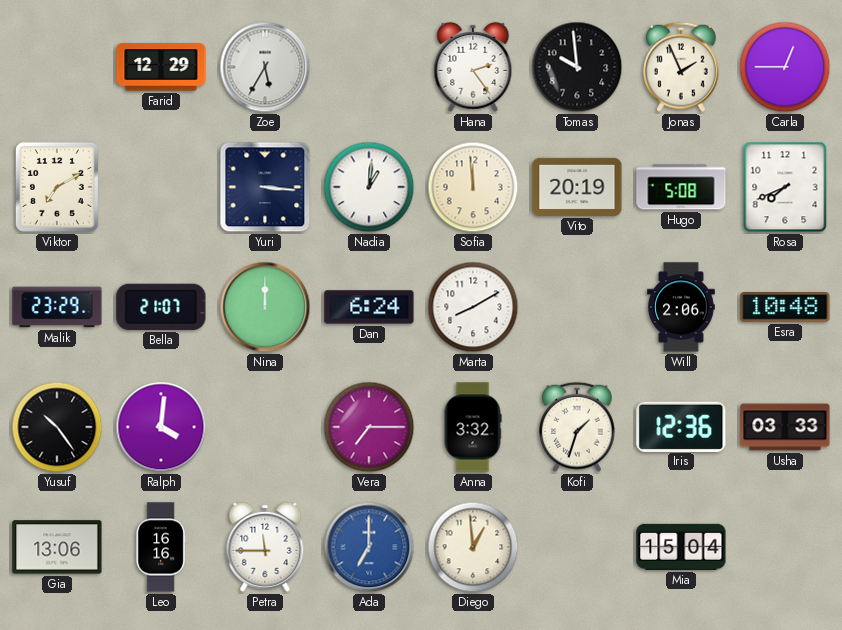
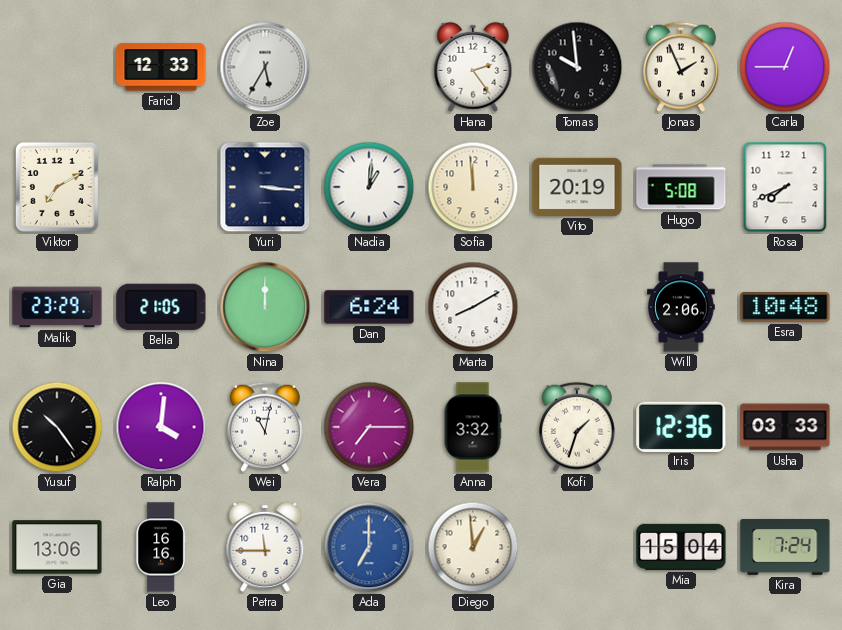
Farid: 12:29 -> 12:33 (161, 67)
Bella: 21:07 -> 21:05 (161, 307)
Wei: none -> 11:02 (266, 427)
Kira: none -> 7:24 (785, 548)
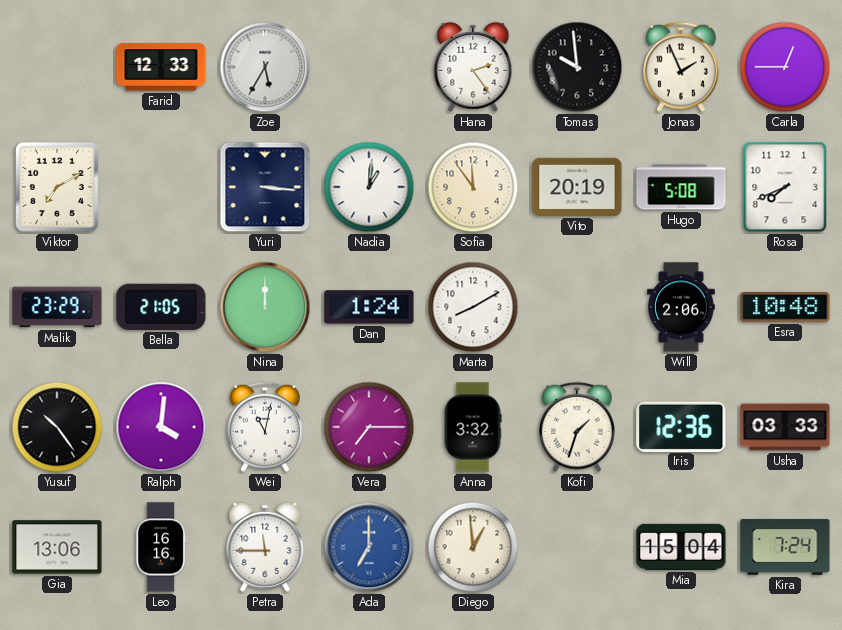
Sofia: 11:59 -> 11:54 (473, 187)
Dan: 6:24 -> 1:24 (369, 307)
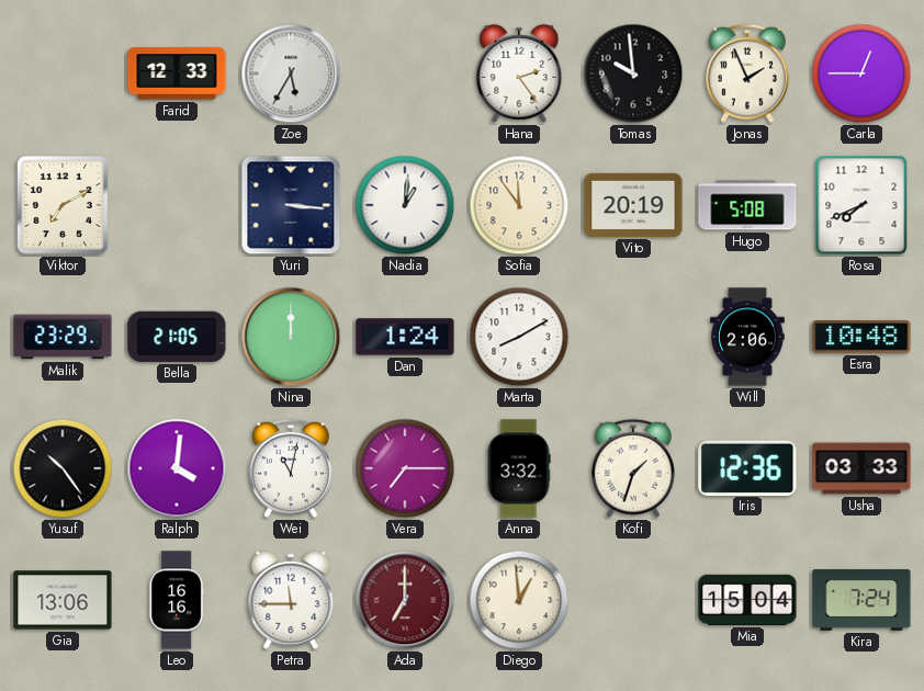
Ada dial: blue -> burgundy (405, 600)
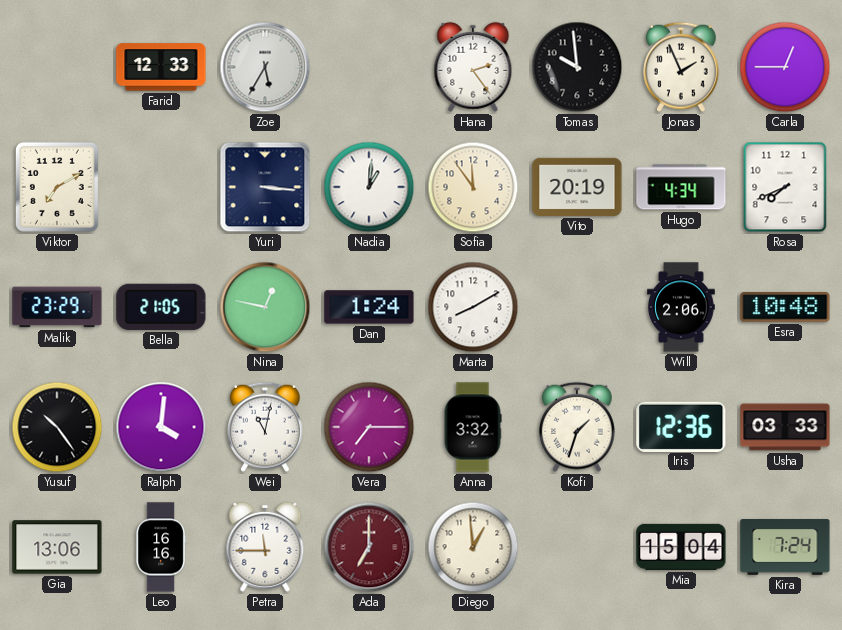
Hugo: 5:08 -> 4:34 (681, 187)
Nina: 12:00 -> 12:47 (265, 307)
